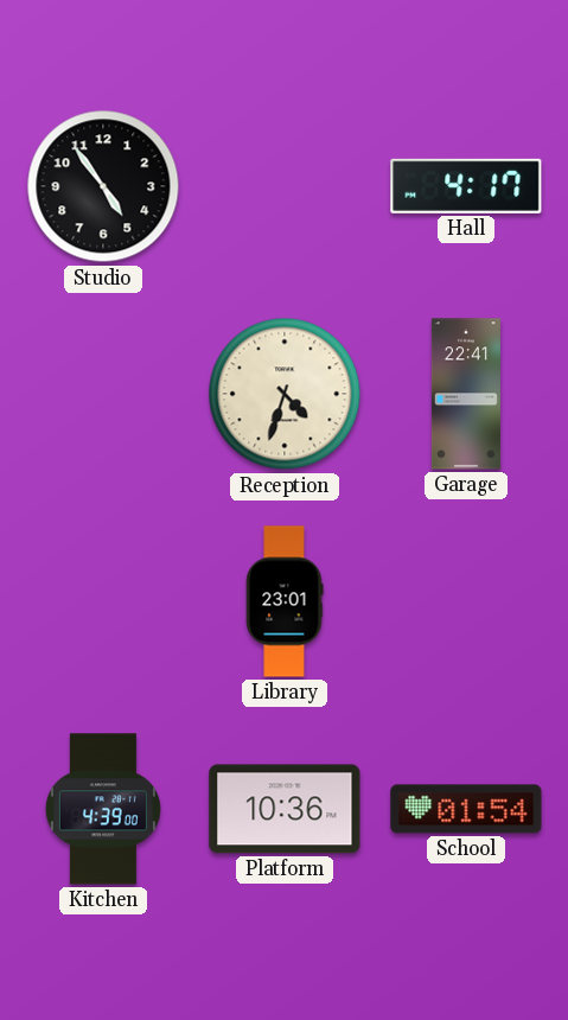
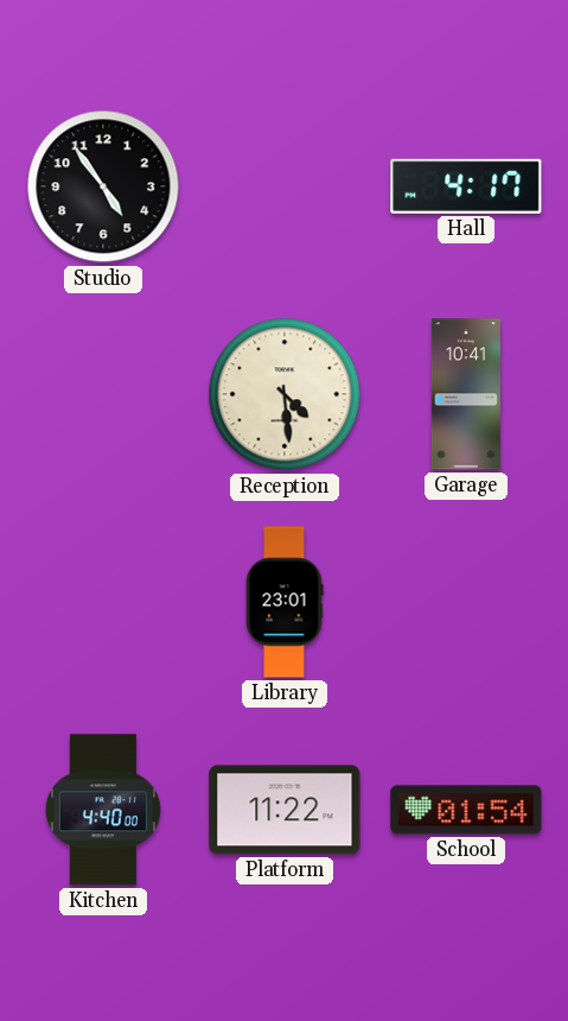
Reception: 4:33 -> 4:29 (285, 394)
Garage: 22:41 -> 10:41 (466, 394)
Kitchen: 4:39 -> 4:40 (103, 810)
Platform: 10:36 -> 11:22 (285, 810)
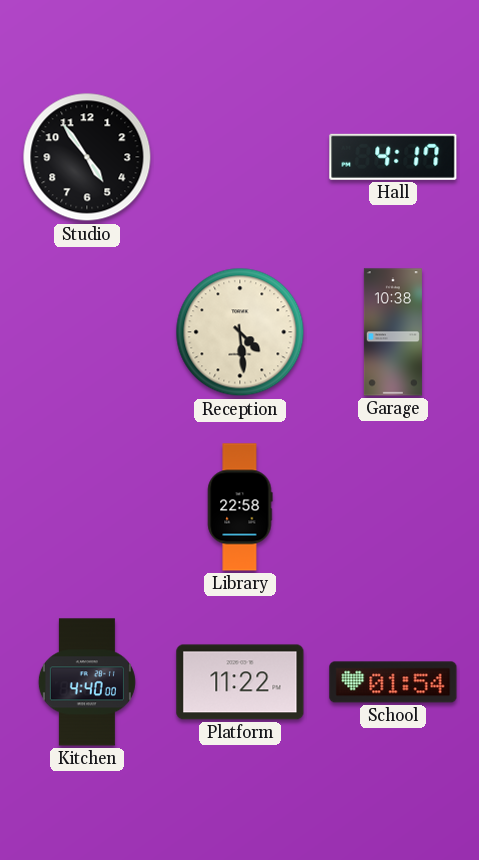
Garage: 10:41 -> 10:38 (393, 332)
Library: 23:01 -> 22:58 (240, 507)
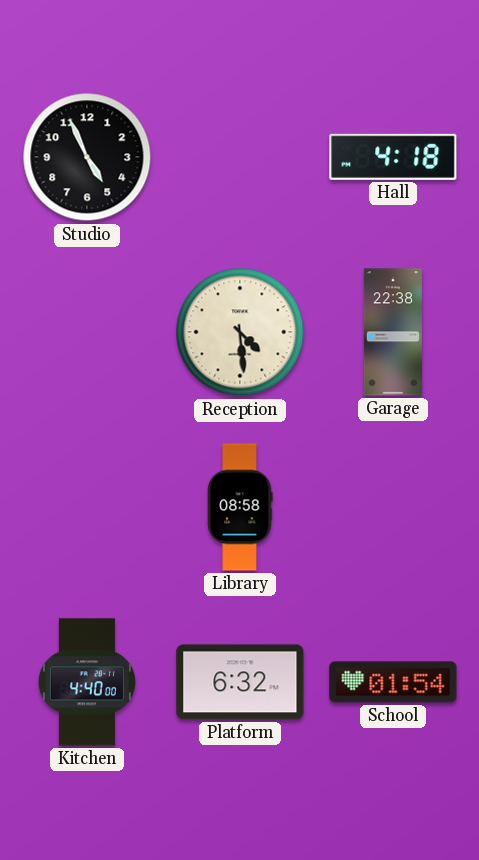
Studio: 4:54 -> 4:56 (87, 157)
Hall: 4:17 -> 4:18 (393, 157)
Garage: 10:38 -> 22:38 (393, 332)
Library: 22:58 -> 08:58 (240, 507)
Platform: 11:22 -> 6:32 (240, 682)
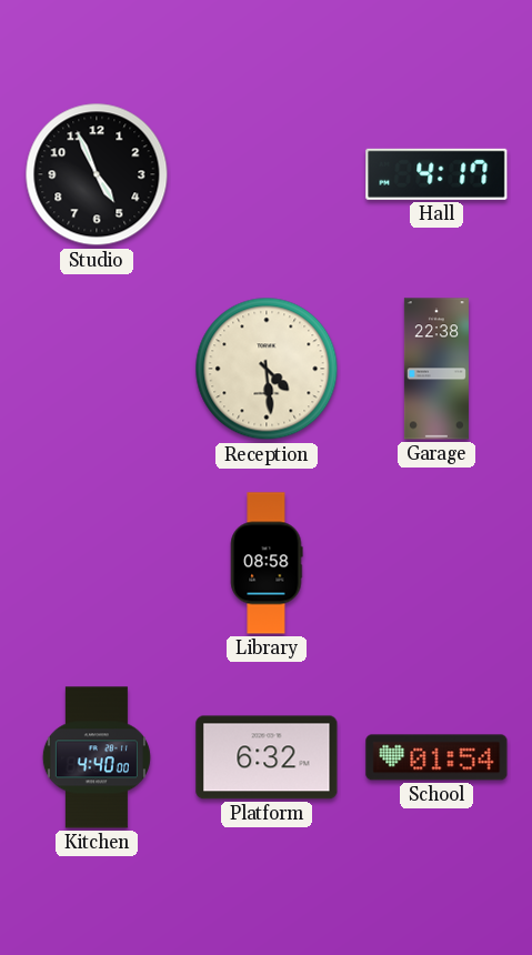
Hall: 4:18 -> 4:17 (436, 174)
